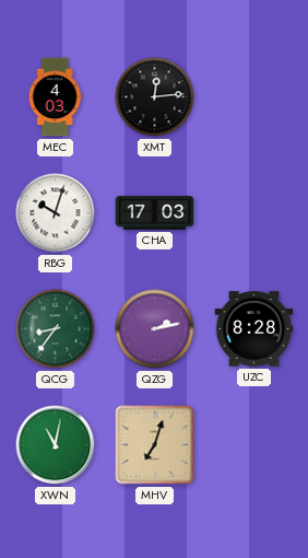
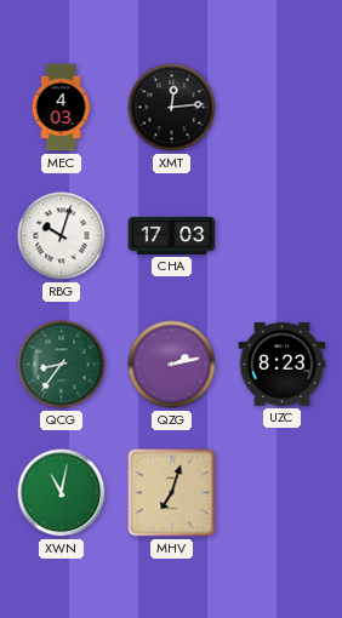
UZC: 8:28 -> 8:23 (283, 365)
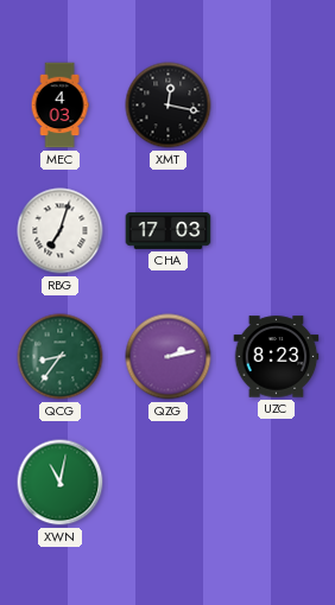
XMT: 12:14 -> 12:17 (169, 106)
RBG: 10:03 -> 7:03 (61, 231)
MHV: 7:03 -> none (172, 493)
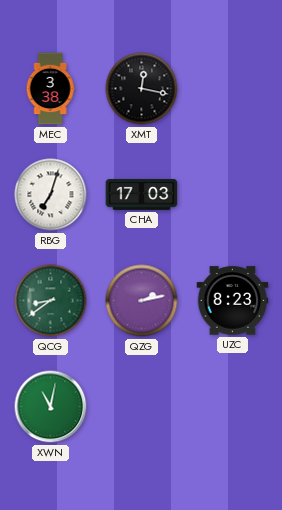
MEC: 4:03 -> 3:38 (50, 89)
QCG: 8:36 -> 8:39 (51, 301)
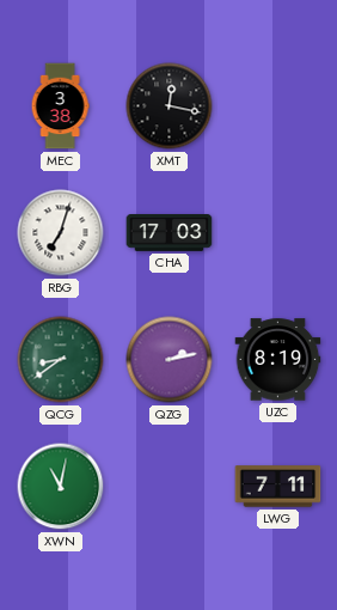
UZC: 8:23 -> 8:19 (278, 360)
LWG: none -> 7:11 (278, 487)
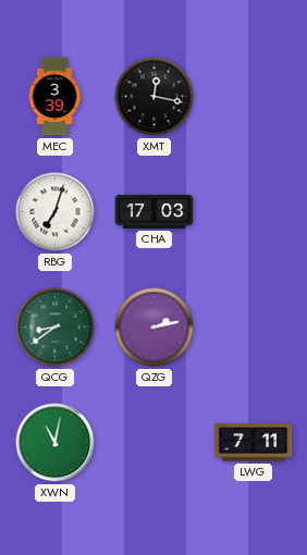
MEC: 3:38 -> 3:39 (54, 97)
UZC: 8:19 -> none (278, 360)
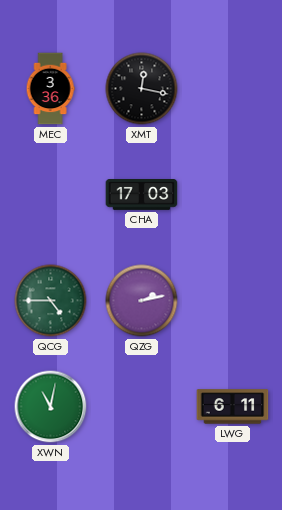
MEC: 3:39 -> 3:36 (50, 89)
RBG: 7:03 -> none (56, 212)
QCG: 8:39 -> 4:45 (51, 301)
LWG: 7:11 -> 6:11 (233, 407)
